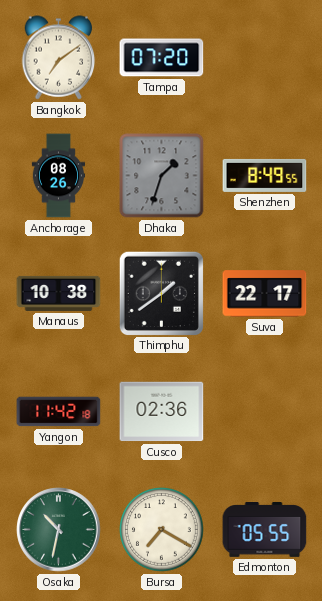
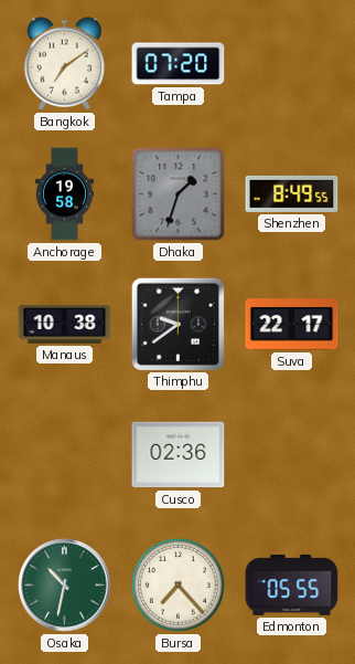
Anchorage: 08:26 -> 19:58 (65, 194)
Thimphu: 1:39 -> 9:39 (177, 324)
Yangon: 11:42 -> none (59, 412)
Bursa: 7:20 -> 7:23 (179, 586)
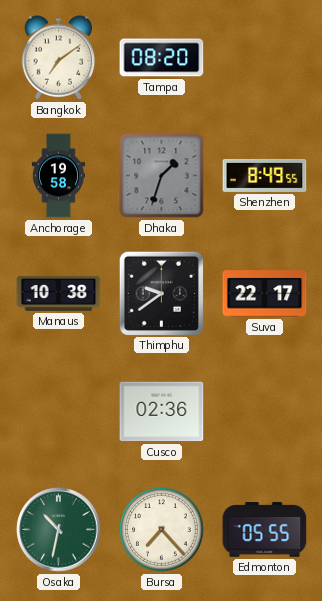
Tampa: 07:20 -> 08:20 (162, 58)
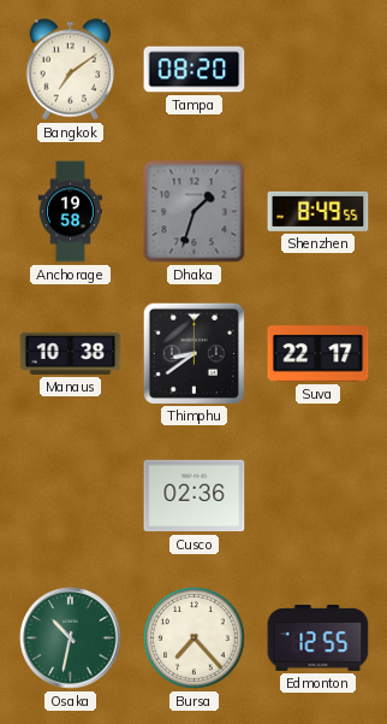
Thimphu: 9:39 -> 8:39 (194, 353)
Edmonton: 05:55 -> 12:55 (318, 638)
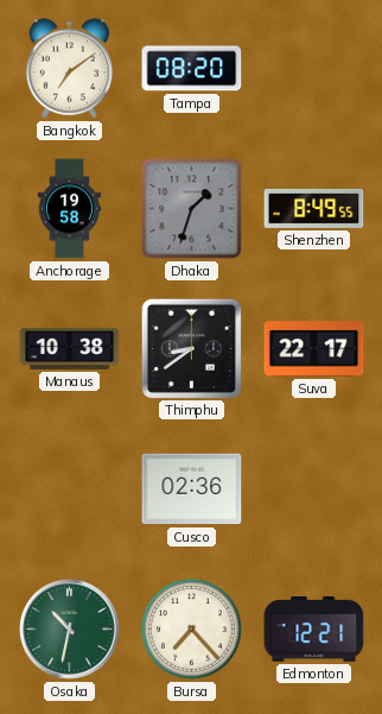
Edmonton: 12:55 -> 12:21 (314, 630)
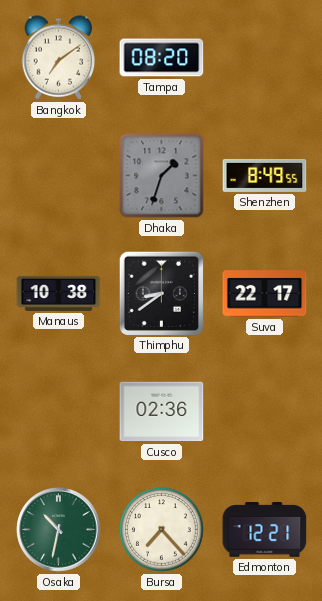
Anchorage: 19:58 -> none (70, 209)
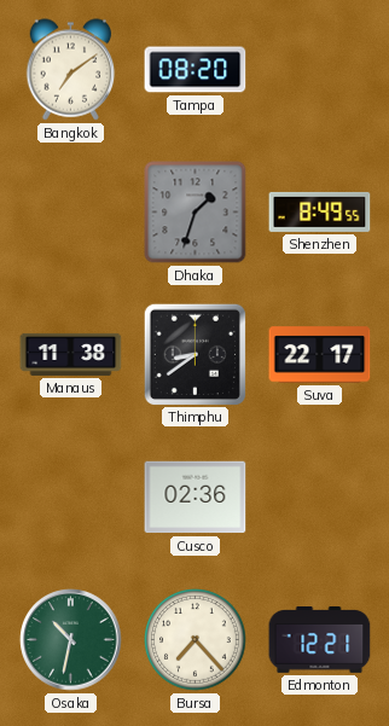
Manaus: 10:38 -> 11:38 (71, 354)
